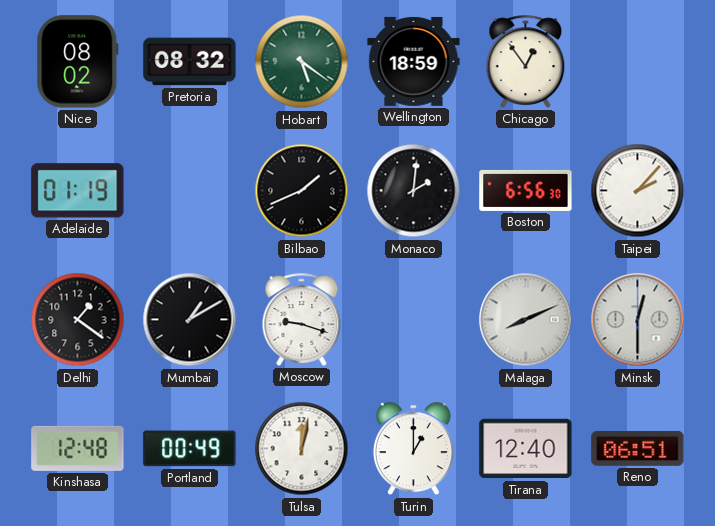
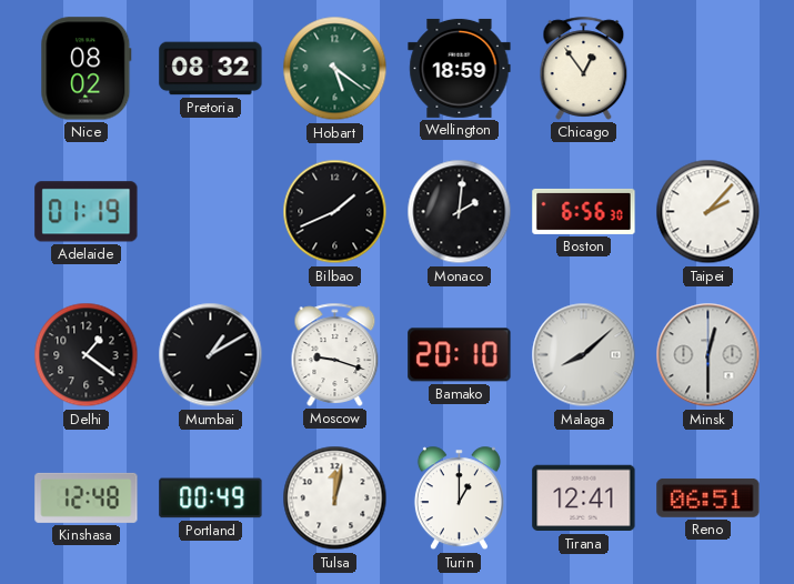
Bamako: none -> 20:10 (460, 355)
Malaga: 8:11 -> 8:08 (584, 355)
Tirana: 12:40 -> 12:41 (584, 499)
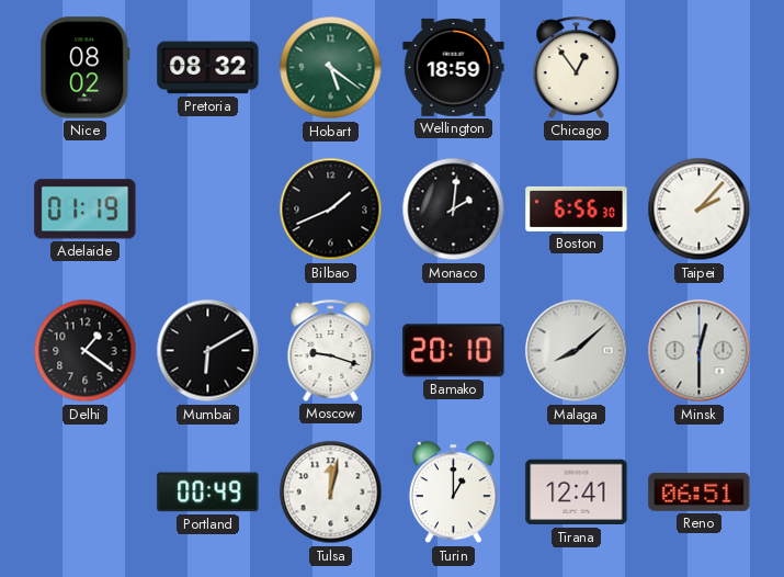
Mumbai: 1:10 -> 6:10 (208, 351)
Kinshasa: 12:48 -> none (87, 497)
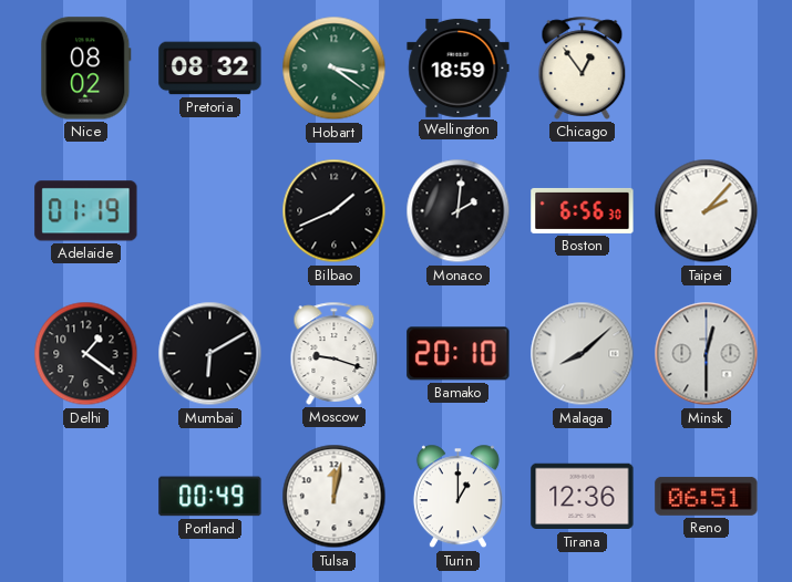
Hobart: 5:21 -> 3:21 (335, 69)
Tirana: 12:41 -> 12:36 (583, 497)
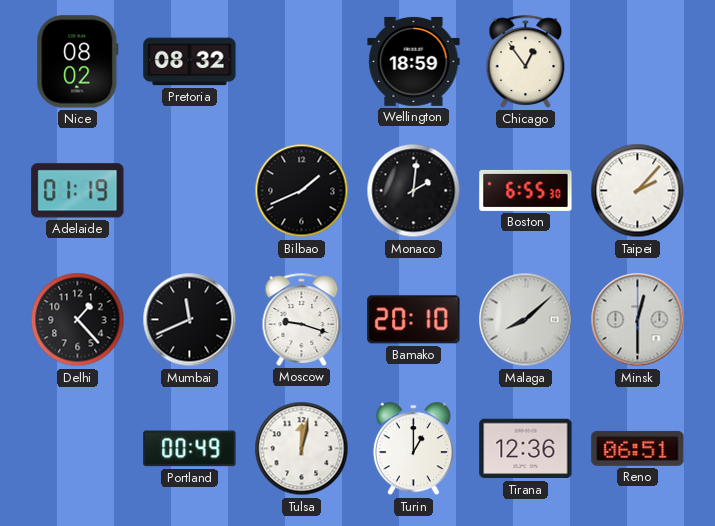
Hobart: 3:21 -> none (335, 69)
Boston: 6:56 -> 6:55 (526, 190)
Delhi: 1:21 -> 1:23 (78, 320)
Mumbai: 6:10 -> 11:41 (190, 320)
